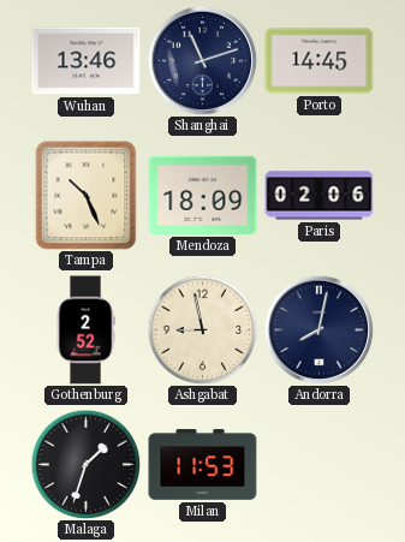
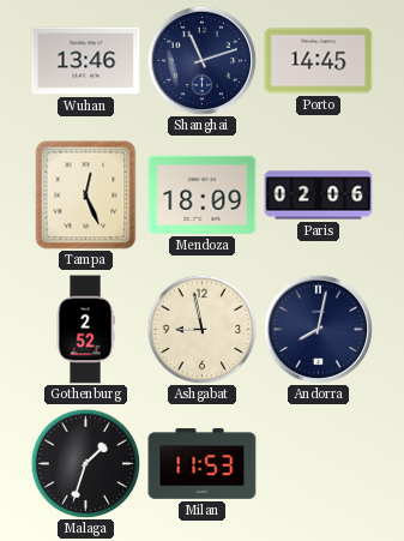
Tampa: 10:26 -> 12:26 (86, 196)
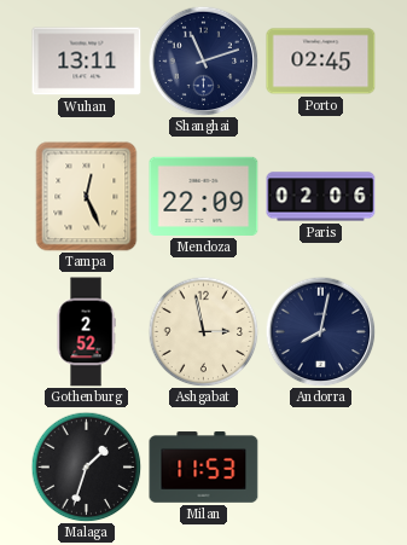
Wuhan: 13:46 -> 13:11 (87, 62)
Porto: 14:45 -> 02:45 (321, 62)
Mendoza: 18:09 -> 22:09 (204, 196)
Ashgabat: 8:58 -> 2:58 (203, 331)
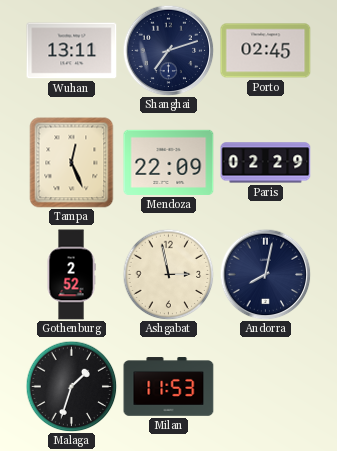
Shanghai: 11:12 -> 7:12 (168, 50)
Paris: 02:06 -> 02:29 (266, 163)
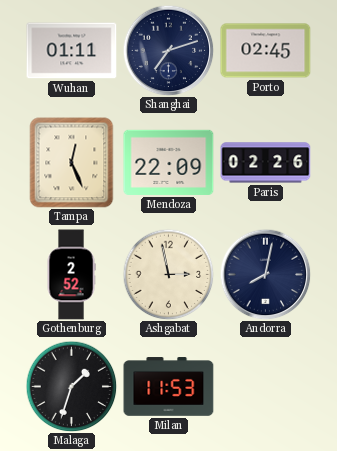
Wuhan: 13:11 -> 01:11 (72, 51)
Paris: 02:29 -> 02:26 (266, 163)
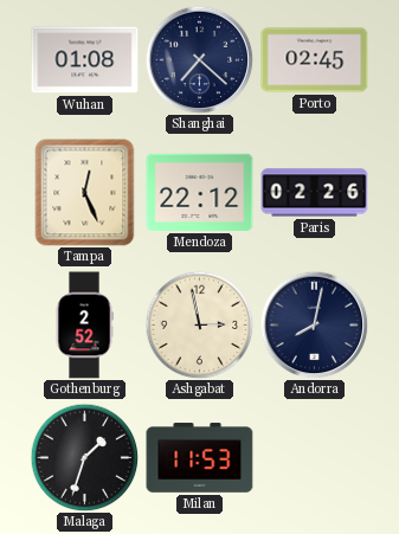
Wuhan: 01:11 -> 01:08 (85, 60)
Shanghai: 7:12 -> 7:22 (199, 59)
Mendoza: 22:09 -> 22:12 (200, 192)
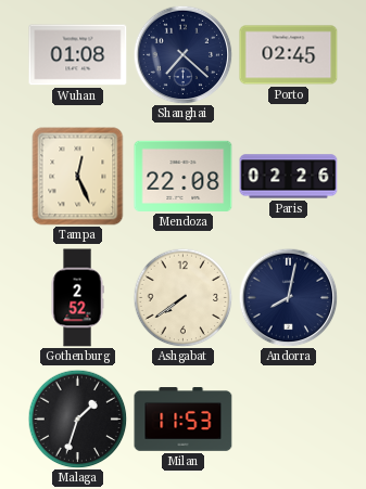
Mendoza: 22:12 -> 22:08 (184, 176)
Ashgabat: 2:58 -> 7:39 (182, 297)
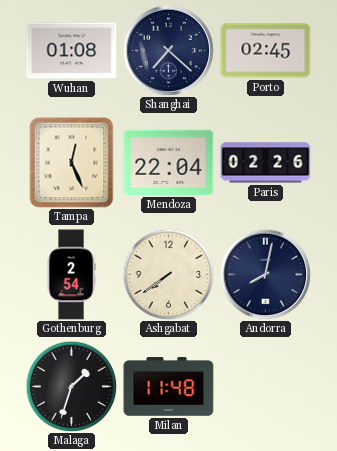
Mendoza: 22:08 -> 22:04 (169, 162)
Gothenburg: 2:52 -> 2:54 (71, 275)
Milan: 11:53 -> 11:48 (169, 387)
